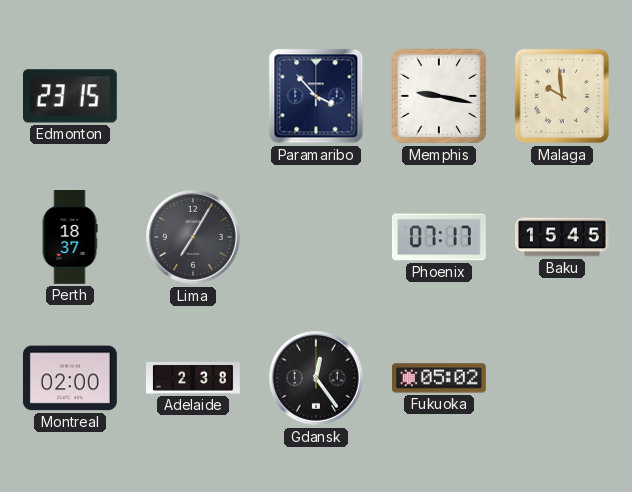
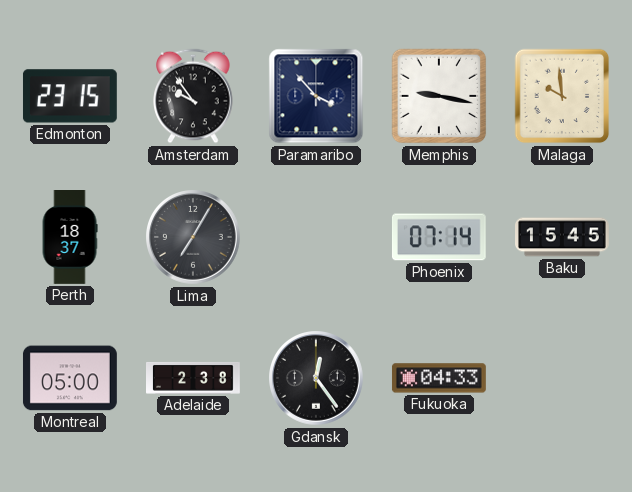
Amsterdam: none -> 9:54 (193, 96)
Phoenix: 07:17 -> 07:14 (439, 237)
Montreal: 02:00 -> 05:00 (70, 378)
Fukuoka: 05:02 -> 04:33 (439, 378)
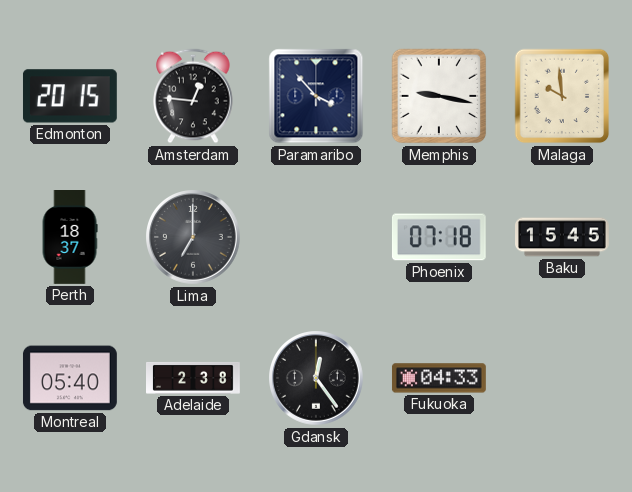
Edmonton: 23:15 -> 20:15 (70, 96)
Amsterdam: 9:54 -> 12:46 (193, 96)
Lima: 7:05 -> 7:00 (194, 238)
Phoenix: 07:14 -> 07:18 (439, 237)
Montreal: 05:00 -> 05:40 (70, 378)
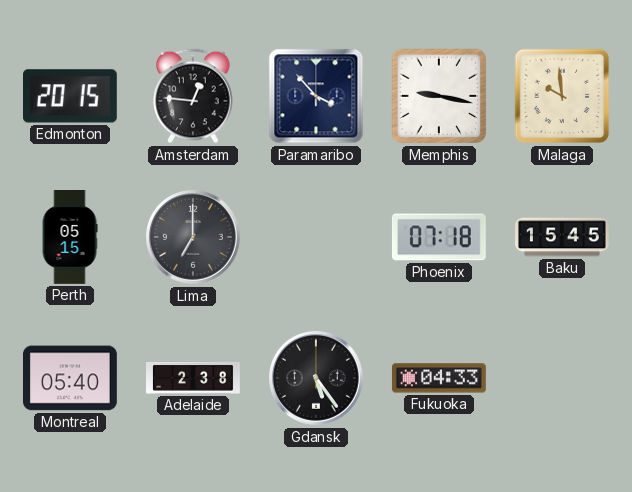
Perth: 18:37 -> 05:15 (70, 238)
Gdansk: 12:24 -> 5:24 (317, 379)
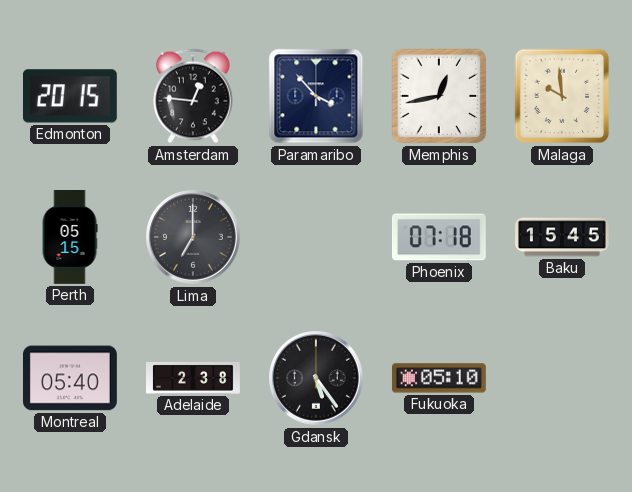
Memphis: 9:17 -> 12:43 (439, 96)
Fukuoka: 04:33 -> 05:10 (439, 378)
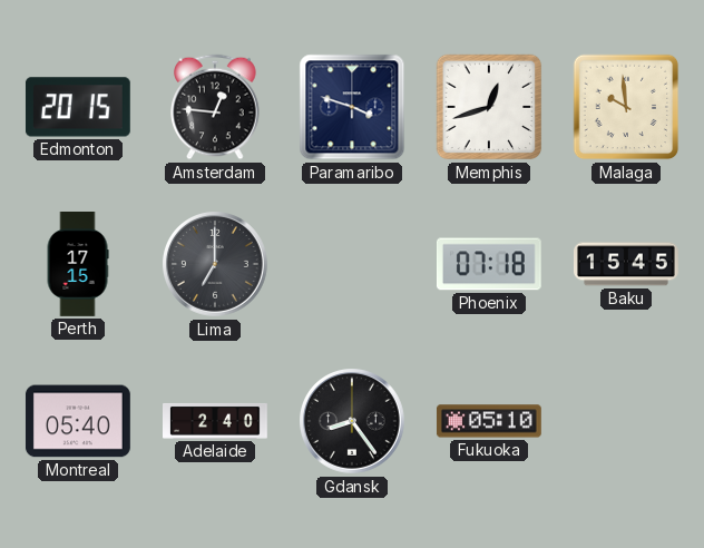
Paramaribo: 3:53 -> 3:48 (352, 107)
Memphis: 12:43 -> 12:42 (489, 107)
Perth: 05:15 -> 17:15 (78, 265)
Adelaide: 2:38 -> 2:40 (216, 421)
Gdansk: 5:24 -> 8:24 (353, 422)
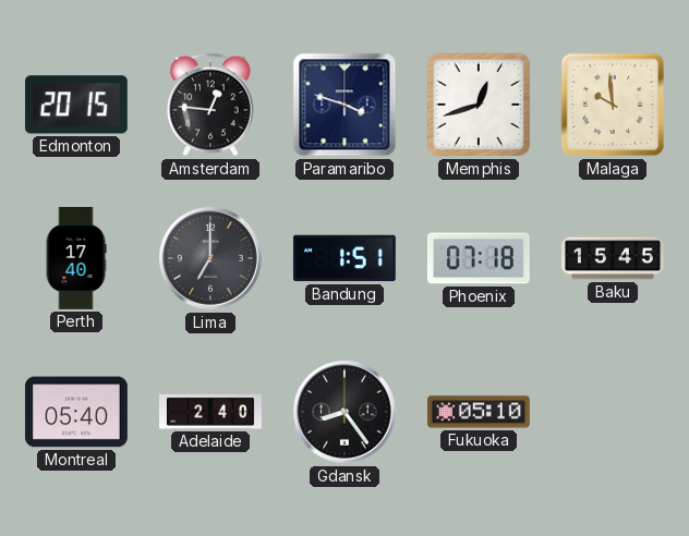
Perth: 17:15 -> 17:40 (76, 259)
Bandung: none -> 1:51 (344, 258)
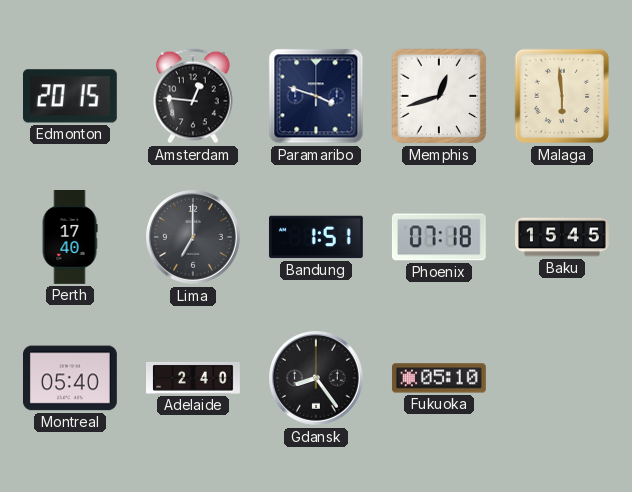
Malaga: 9:59 -> 5:59 (562, 96)
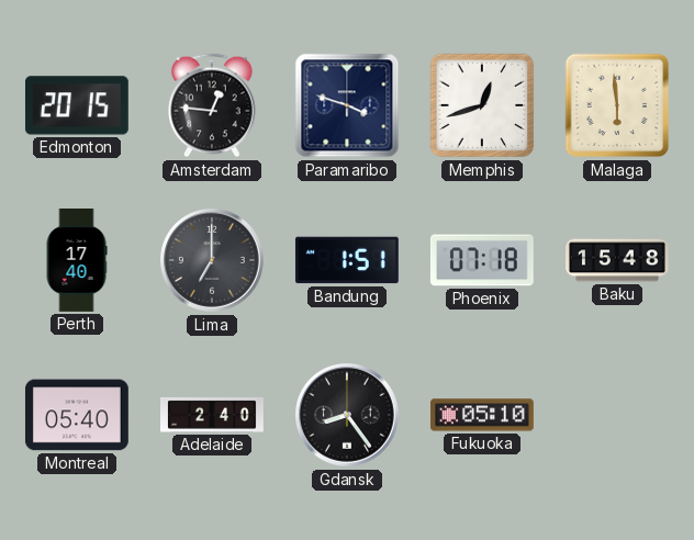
Baku: 15:45 -> 15:48 (618, 260)
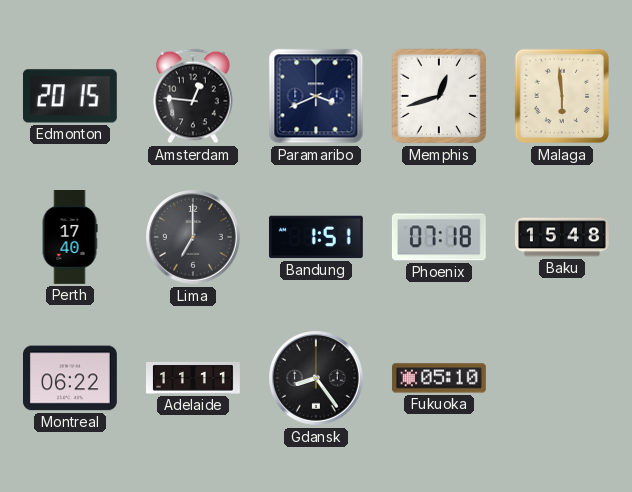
Paramaribo: 3:48 -> 3:41 (316, 96)
Montreal: 05:40 -> 06:22 (70, 378)
Adelaide: 2:40 -> 11:11 (194, 378)
